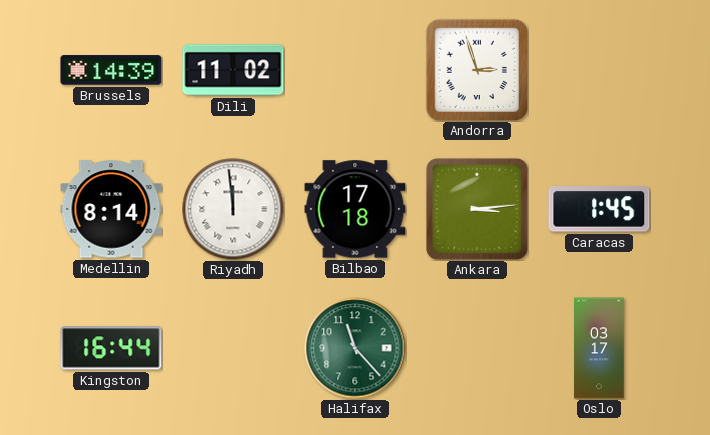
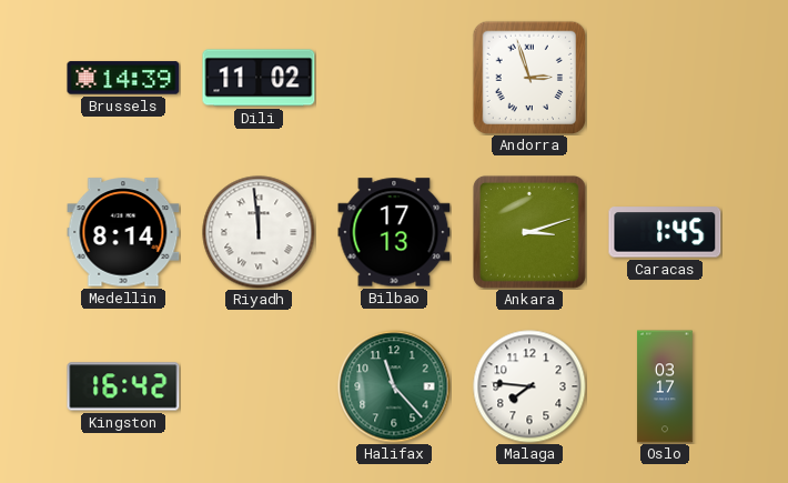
Bilbao: 17:18 -> 17:13 (394, 232)
Ankara: 3:14 -> 3:12 (529, 232)
Kingston: 16:44 -> 16:42 (123, 386)
Malaga: none -> 7:46 (529, 386)
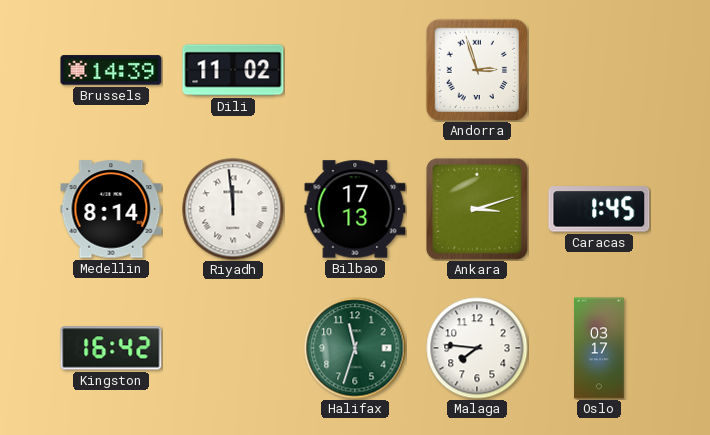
Halifax: 11:23 -> 11:33 (355, 348)
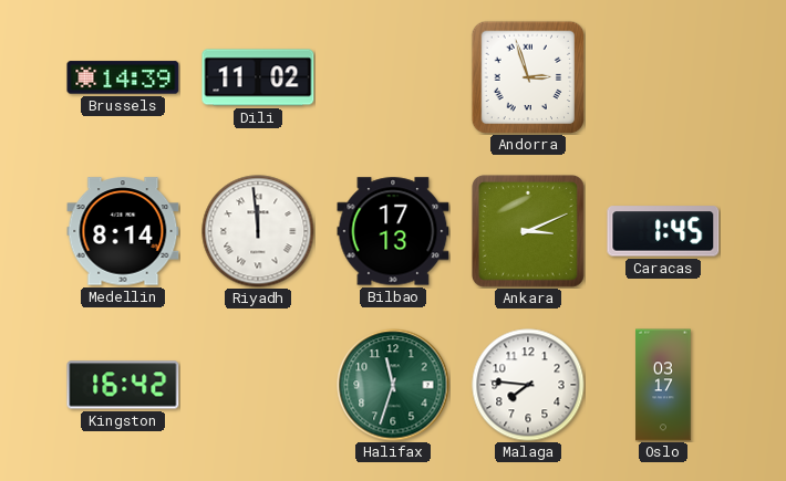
Ankara: 3:12 -> 3:11 (528, 231)
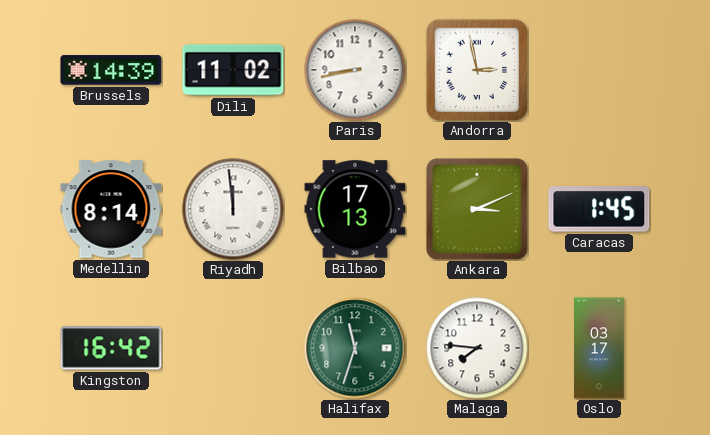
Paris: none -> 8:43 (355, 70)
Andorra: 2:57 -> 2:58 (476, 69)
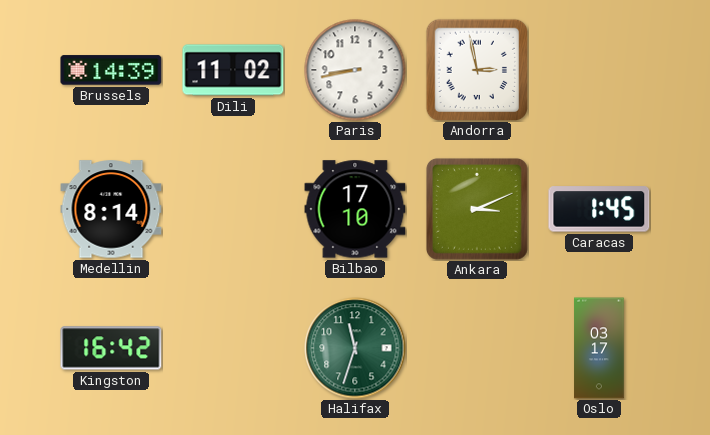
Riyadh: 11:59 -> none (233, 209)
Bilbao: 17:13 -> 17:10 (355, 209)
Malaga: 7:46 -> none (477, 348)
